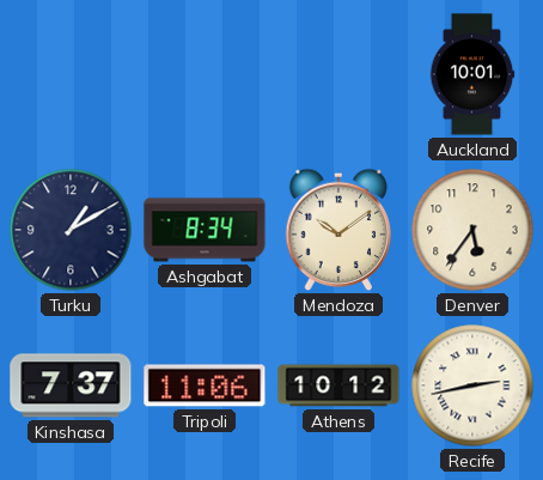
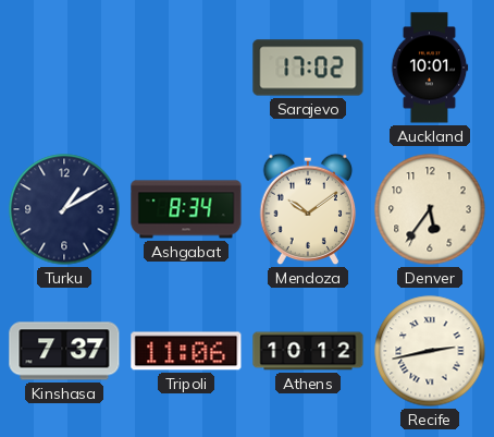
Sarajevo: none -> 17:02 (308, 68)
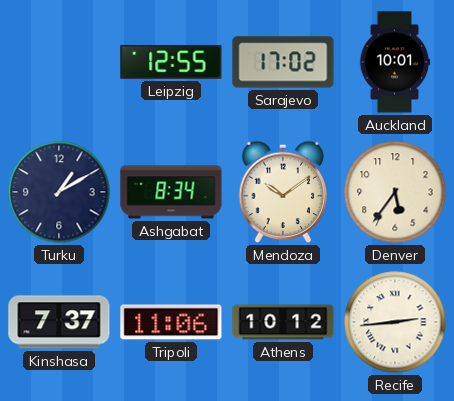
Leipzig: none -> 12:55 (171, 62)
Recife: 2:43 -> 2:44 (395, 322)
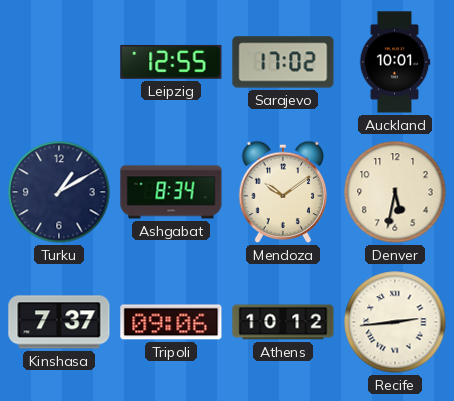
Denver: 5:36 -> 5:32 (395, 192)
Tripoli: 11:06 -> 09:06 (171, 322)
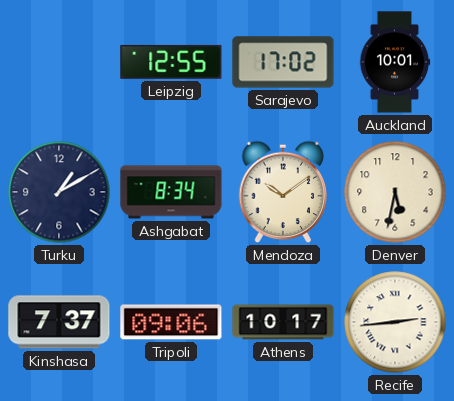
Athens: 10:12 -> 10:17 (283, 322)
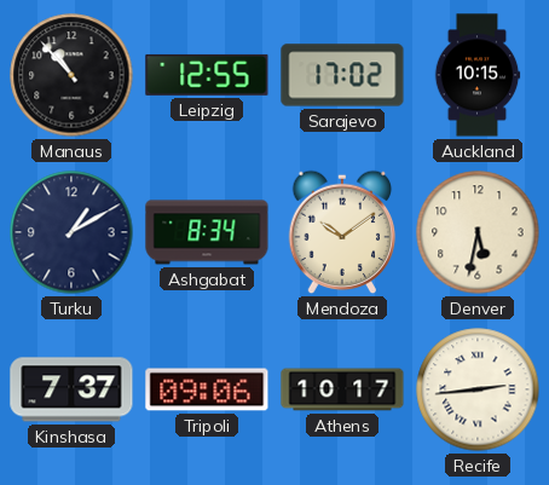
Manaus: none -> 10:53 (71, 75)
Auckland: 10:01 -> 10:15 (478, 75)
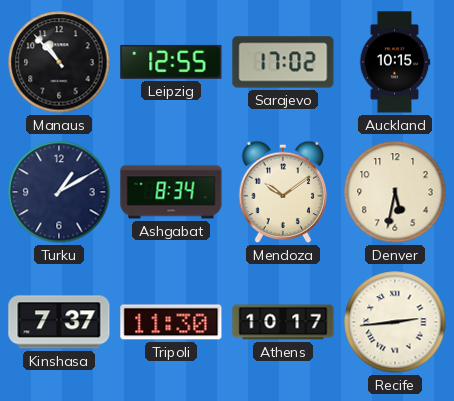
Tripoli: 09:06 -> 11:30 (171, 322)
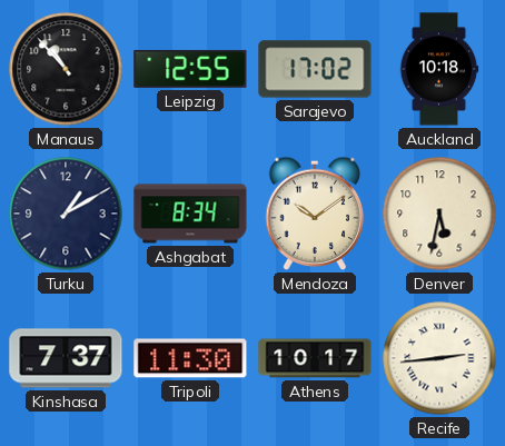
Auckland: 10:15 -> 10:18 (439, 69)
